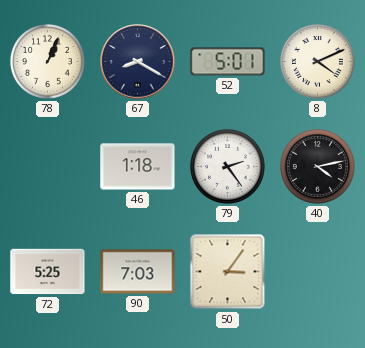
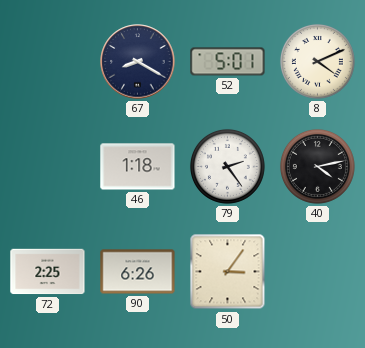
78: 1:04 -> none (47, 61)
72: 5:25 -> 2:25 (48, 272)
90: 7:03 -> 6:26 (138, 272)
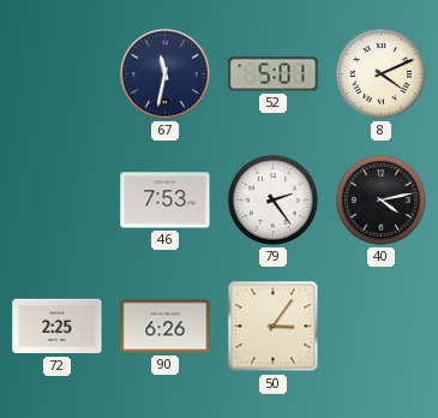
67: 8:20 -> 11:32 (166, 74)
46: 1:18 -> 7:53 (166, 201)
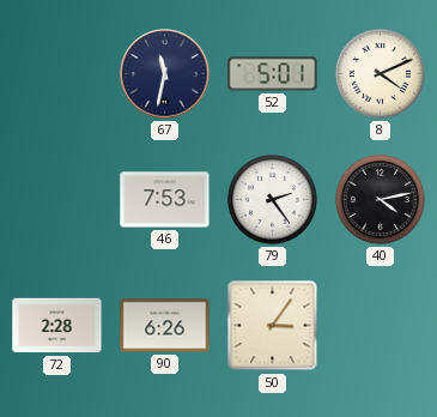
72: 2:25 -> 2:28 (57, 326)
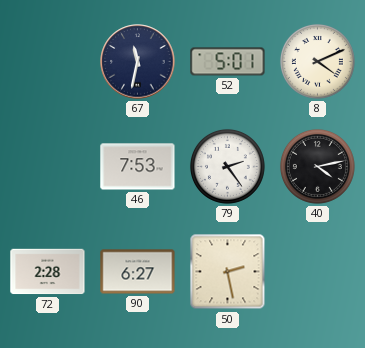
90: 6:26 -> 6:27 (138, 272)
50: 3:06 -> 2:28 (228, 272)
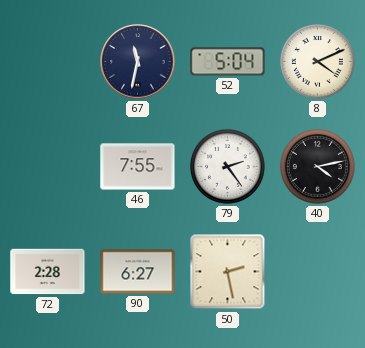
52: 5:01 -> 5:04 (228, 62)
46: 7:53 -> 7:55 (138, 167)
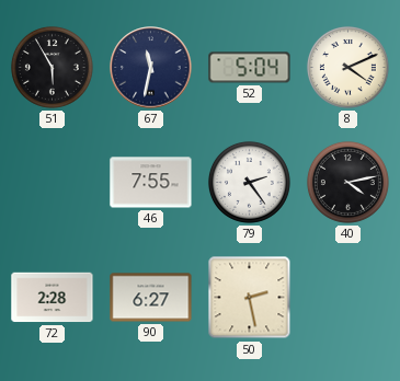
51: none -> 5:55 (52, 67)
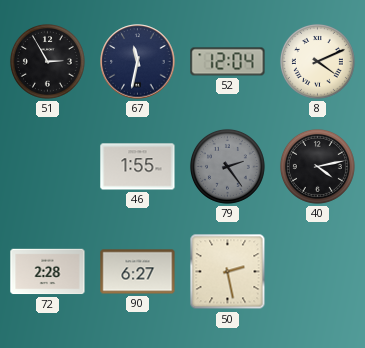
51: 5:55 -> 2:55 (47, 61)
52: 5:04 -> 12:04 (228, 62)
46: 7:55 -> 1:55 (138, 167)
79 dial: white -> grey (227, 166)
